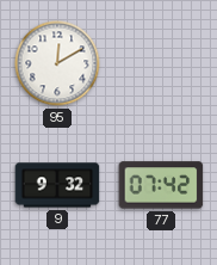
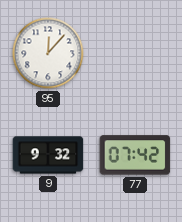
95: 12:10 -> 12:07 (48, 53)
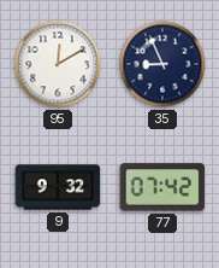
95: 12:07 -> 12:10 (58, 64)
35: none -> 8:56 (162, 64)
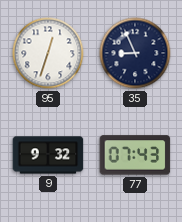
95: 12:10 -> 12:33 (48, 53)
77: 07:42 -> 07:43 (135, 155)
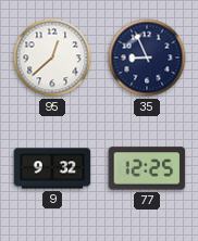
95: 12:33 -> 12:38 (52, 58)
77: 07:43 -> 12:25 (147, 168)
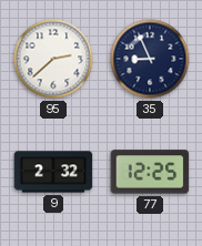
95: 12:38 -> 2:38 (53, 59)
9: 9:32 -> 2:32 (53, 172)
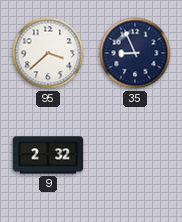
95: 2:38 -> 3:38 (48, 53)
77: 12:25 -> none (150, 172)
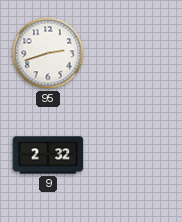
95: 3:38 -> 2:42 (48, 53)
35: 8:56 -> none (135, 53)
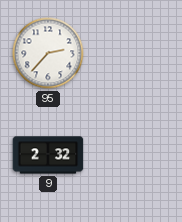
95: 2:42 -> 2:37 (48, 53)
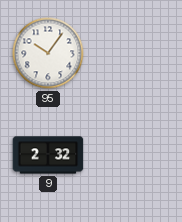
95: 2:37 -> 10:06 (48, 53)
